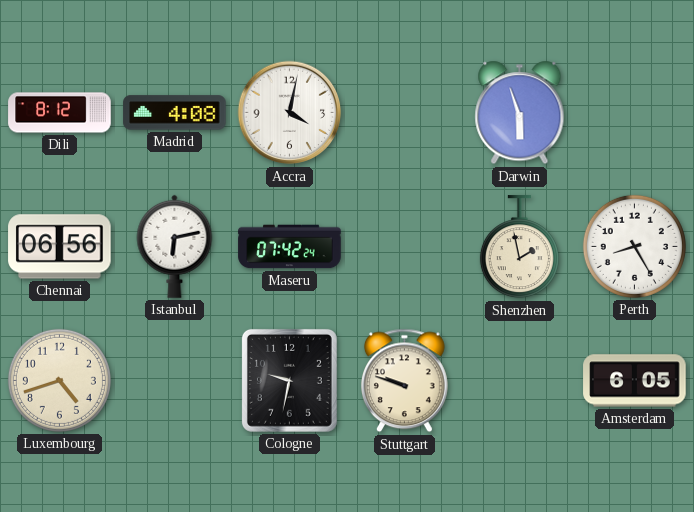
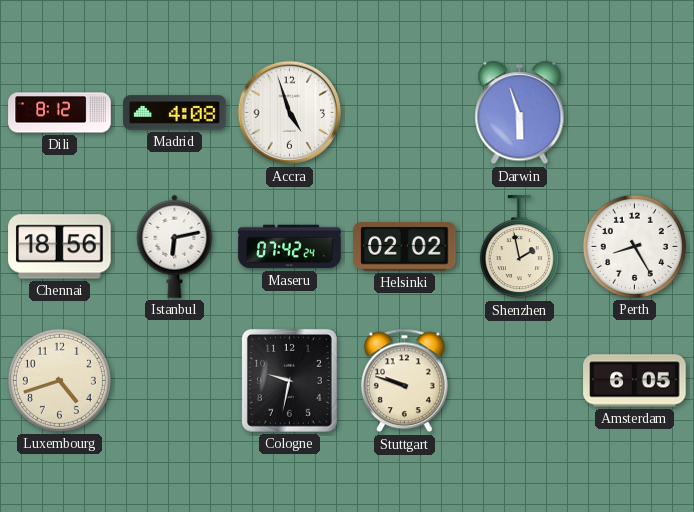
Accra: 4:02 -> 4:57 (290, 113)
Chennai: 06:56 -> 18:56 (60, 247)
Helsinki: none -> 02:02 (405, 247)
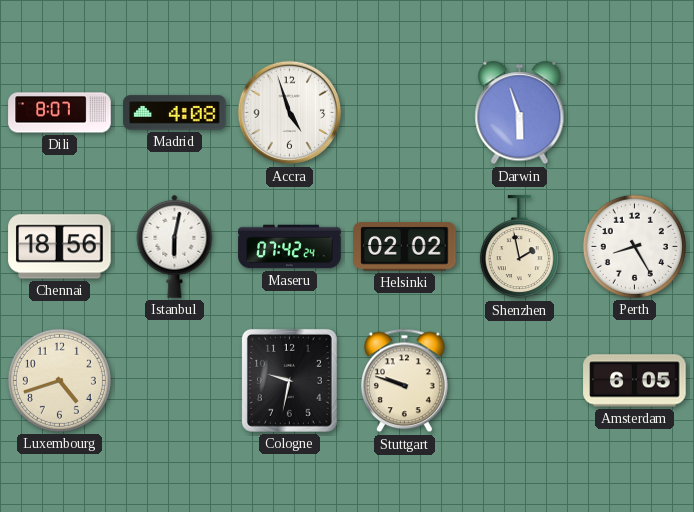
Dili: 8:12 -> 8:07 (60, 113)
Istanbul: 6:13 -> 6:02 (175, 246)
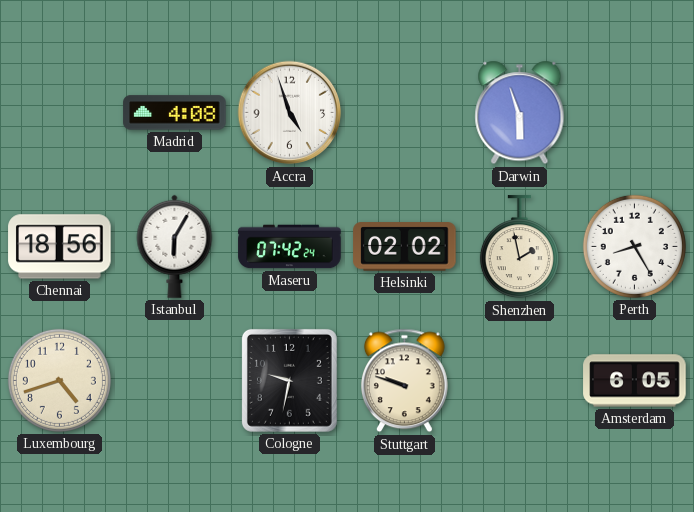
Dili: 8:07 -> none (60, 113)
Istanbul: 6:02 -> 6:05 (175, 246)
